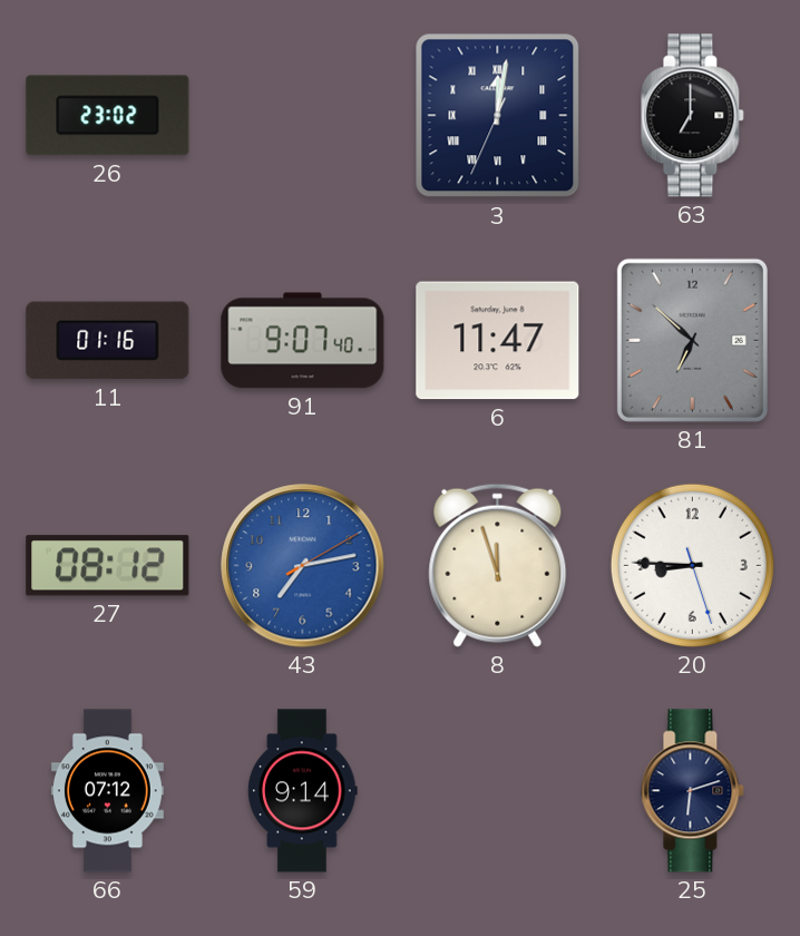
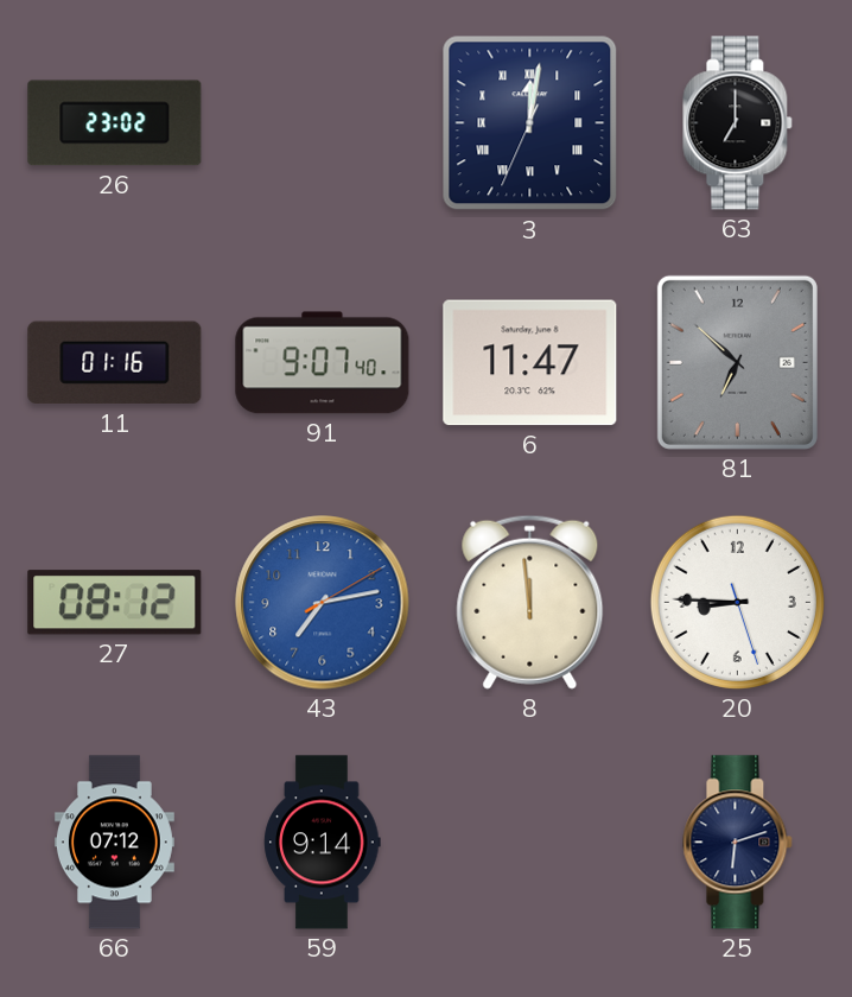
8: 11:57 -> 11:59 (530, 602)
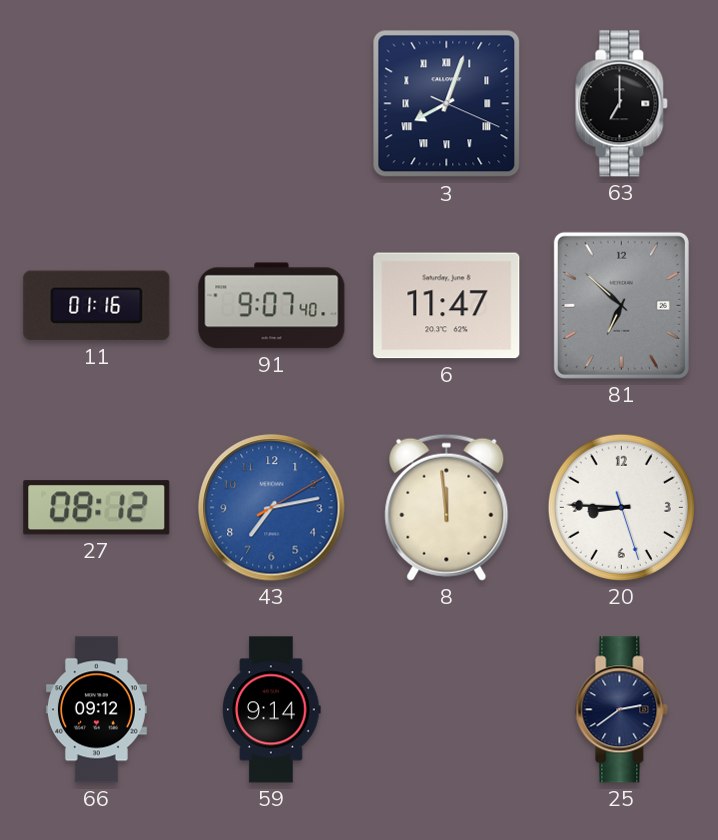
26: 23:02 -> none (115, 123)
3: 12:01 -> 8:03 (447, 104)
66: 07:12 -> 09:12 (96, 710)
25: 6:12 -> 2:39 (622, 710)
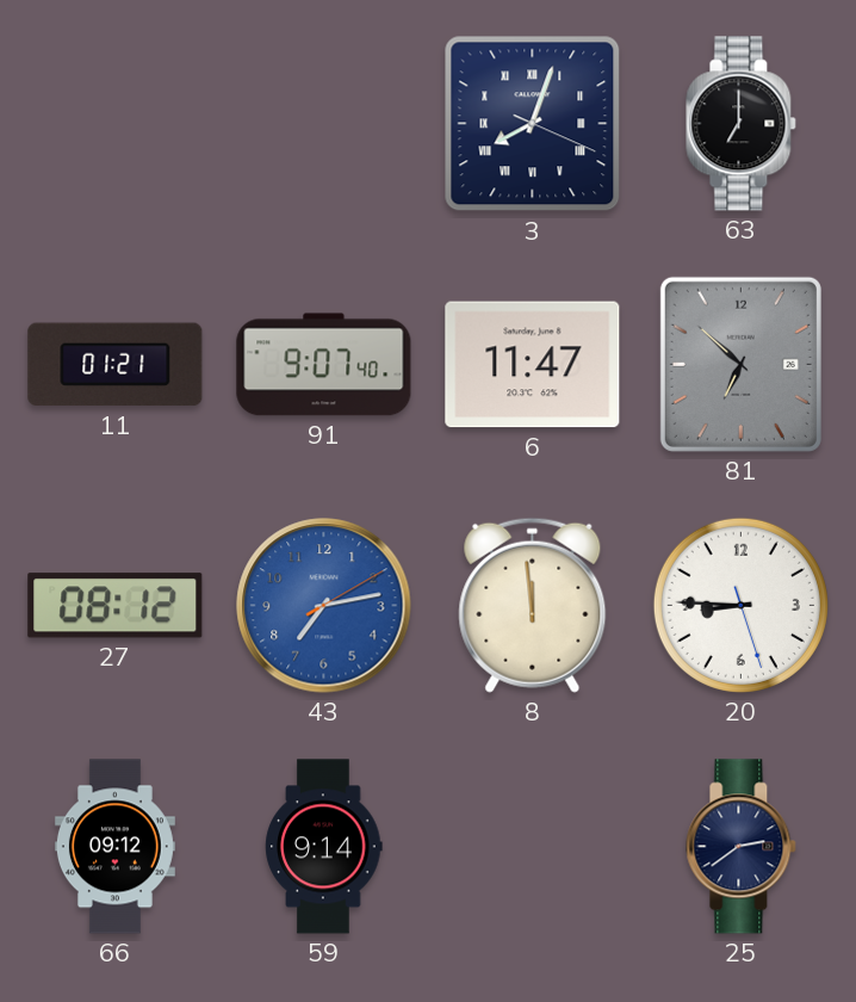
11: 01:16 -> 01:21 (116, 365)
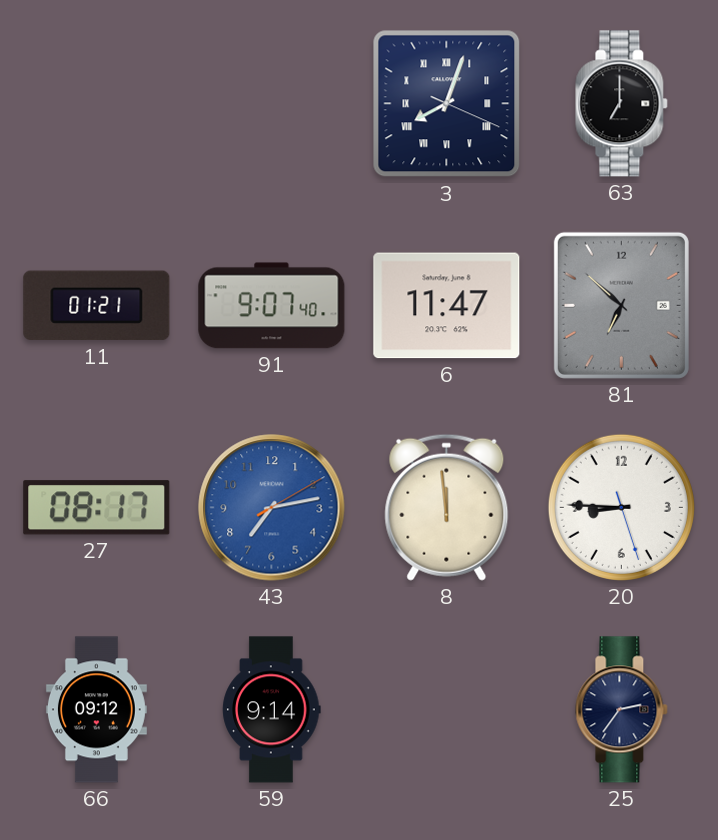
27: 08:12 -> 08:17 (97, 508)
25: 2:39 -> 2:36 (622, 710)
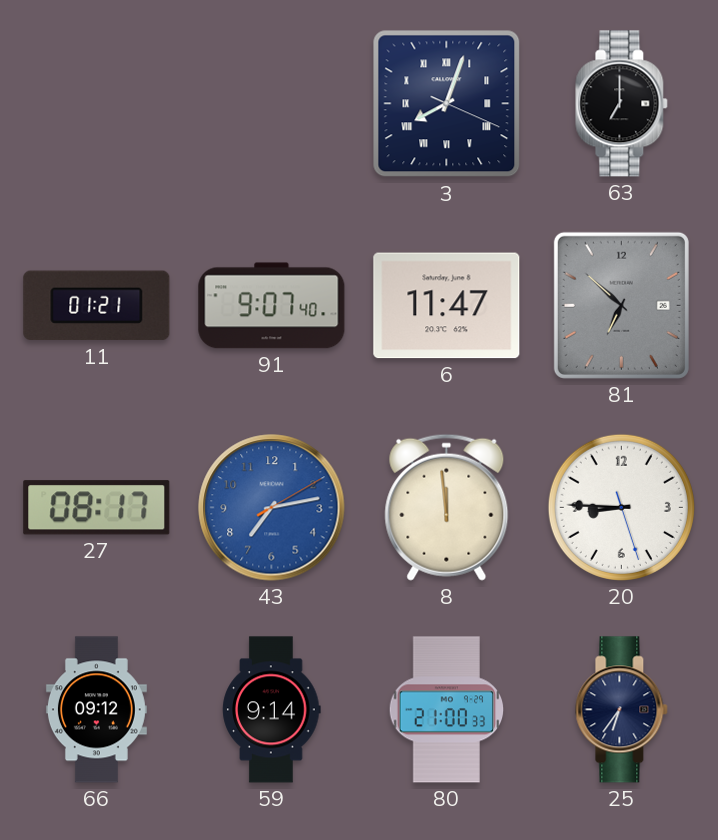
80: none -> 21:00 (447, 710)
25: 2:36 -> 6:36 (622, 710)
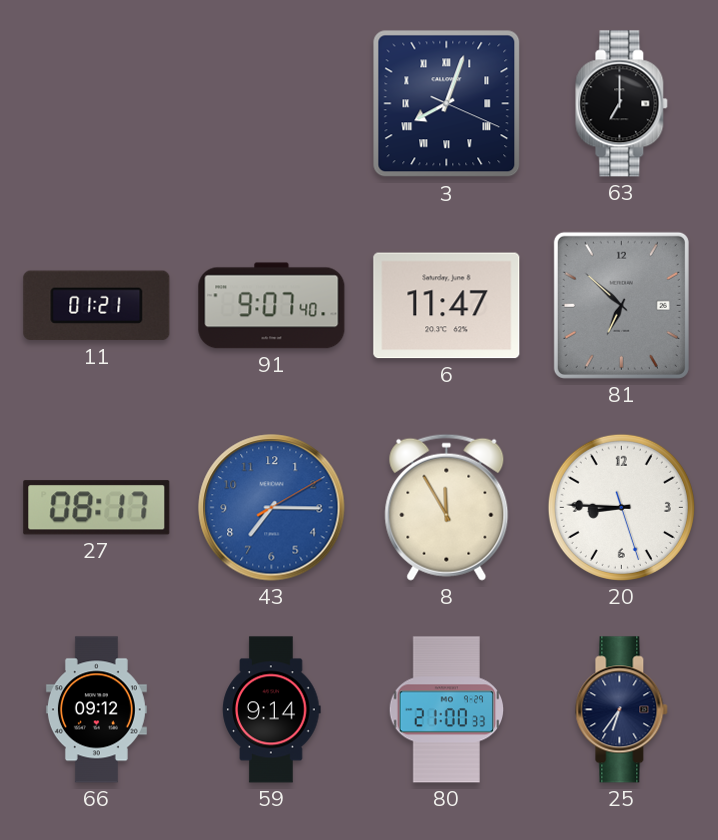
43: 7:13 -> 7:15 (272, 508)
8: 11:59 -> 11:55 (447, 507)
